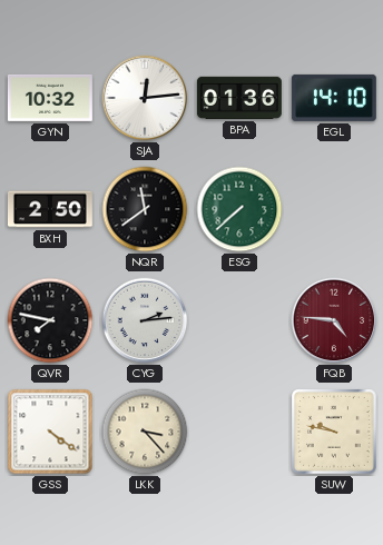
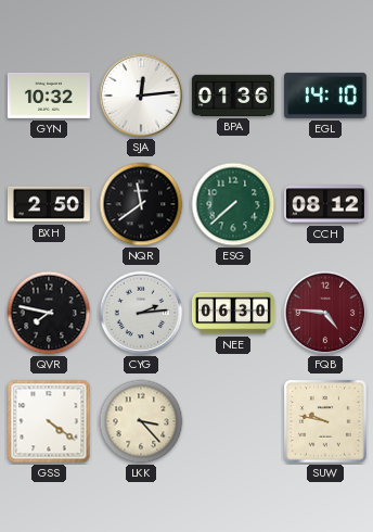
CCH: none -> 08:12 (325, 204)
NEE: none -> 06:30 (233, 313)
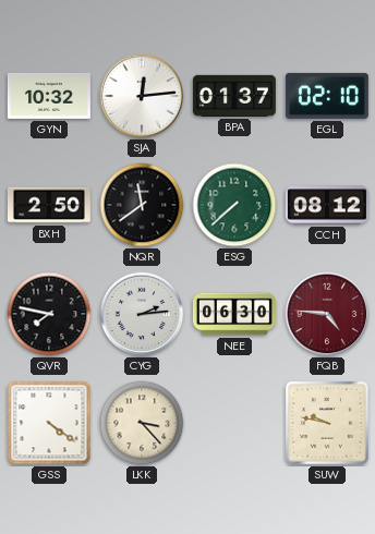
BPA: 01:36 -> 01:37 (234, 96)
EGL: 14:10 -> 02:10 (327, 96)
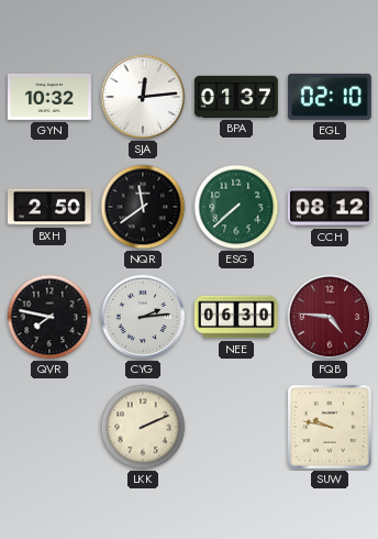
GSS: 4:21 -> none (49, 423)
LKK: 3:23 -> 2:11 (143, 427)
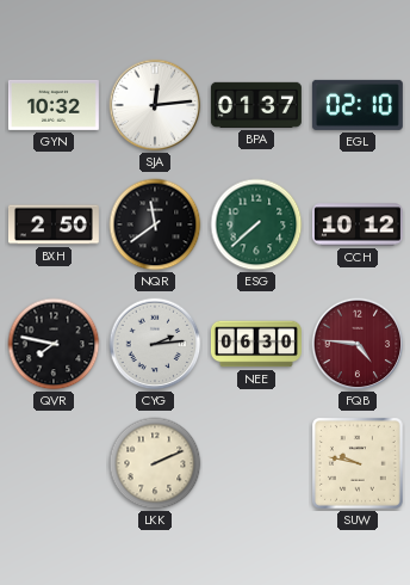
CCH: 08:12 -> 10:12 (358, 224)
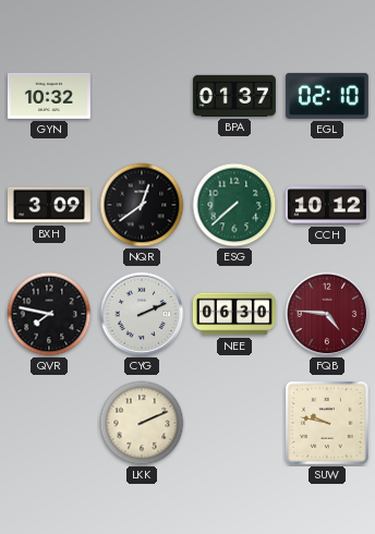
SJA: 12:14 -> none (155, 105)
BXH: 2:50 -> 3:09 (49, 205)
NQR: 11:39 -> 12:39 (142, 205)
CYG: 2:14 -> 2:11 (142, 314)
